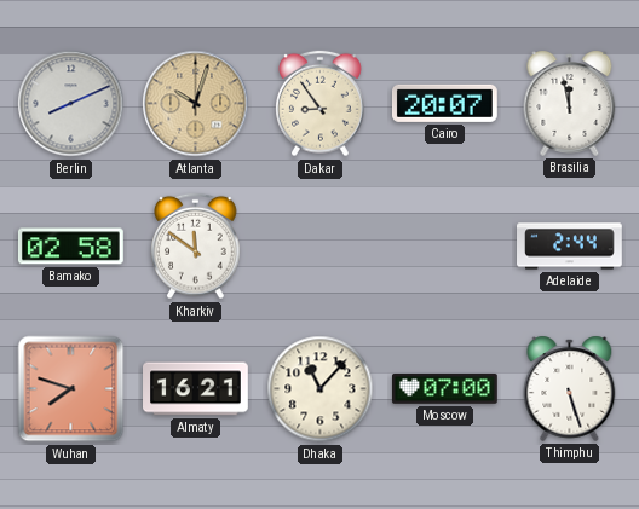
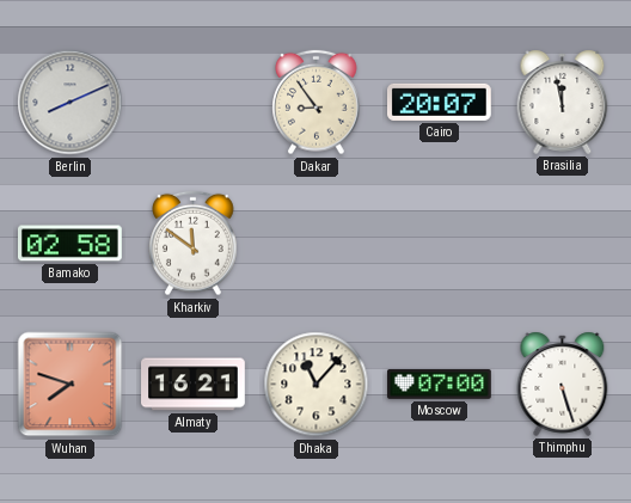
Atlanta: 10:03 -> none (196, 104)
Adelaide: 2:44 -> none (570, 247)
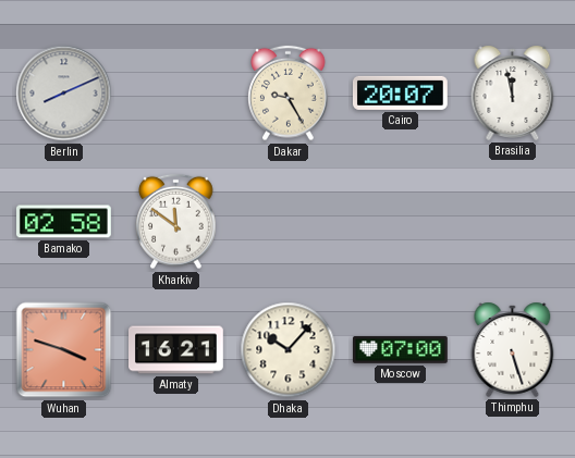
Dakar: 8:54 -> 9:25 (289, 94)
Wuhan: 7:48 -> 3:48 (64, 350)
Dhaka: 11:07 -> 10:07 (289, 350)
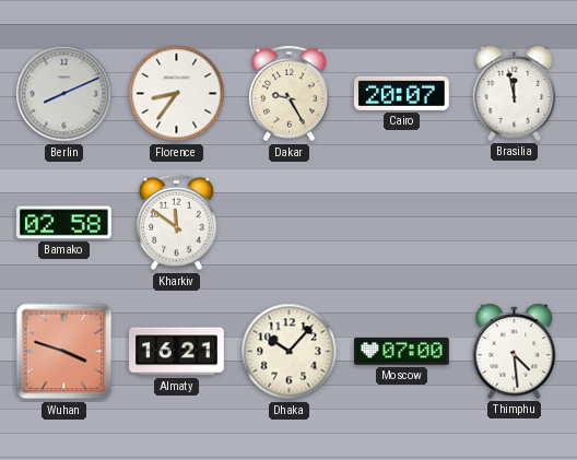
Florence: none -> 8:36 (177, 94)
Thimphu: 5:27 -> 4:29 (515, 351)
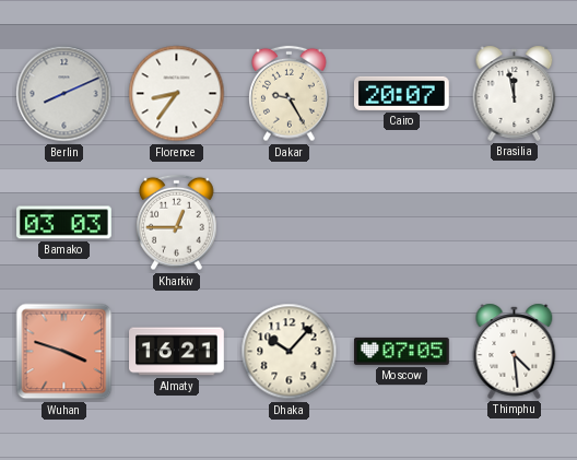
Bamako: 02:58 -> 03:03 (63, 223)
Kharkiv: 11:51 -> 12:45 (177, 223)
Moscow: 07:00 -> 07:05 (402, 352)
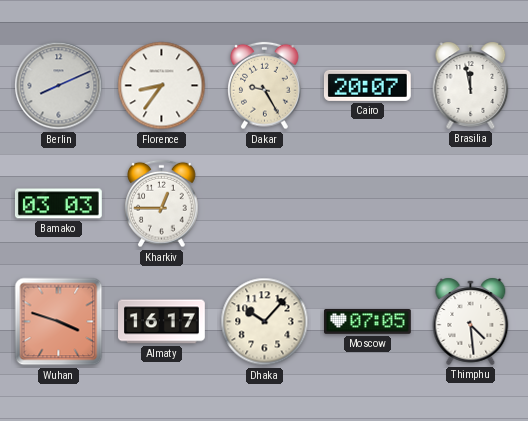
Almaty: 16:21 -> 16:17 (162, 322)
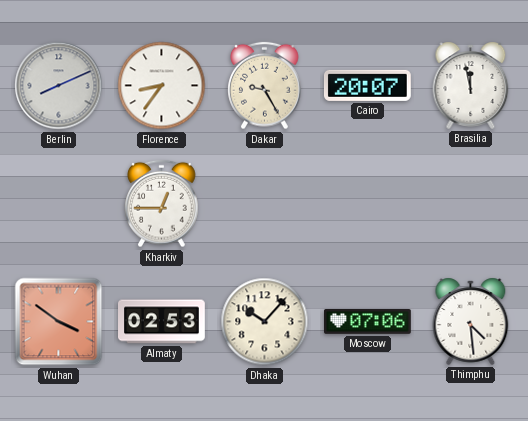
Bamako: 03:03 -> none (58, 204)
Wuhan: 3:48 -> 3:51 (59, 322)
Almaty: 16:17 -> 02:53 (162, 322)
Moscow: 07:05 -> 07:06 (368, 322)
